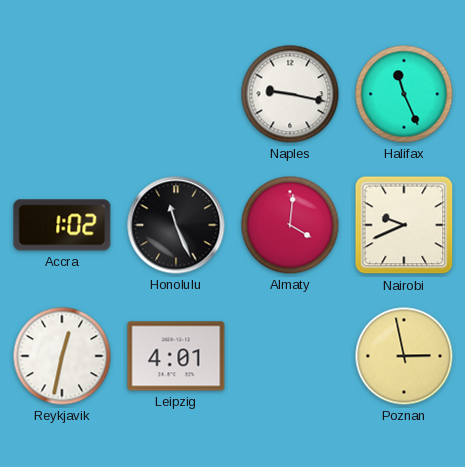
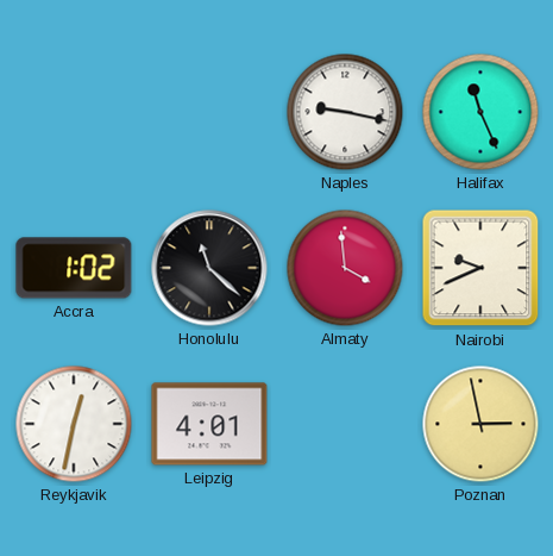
Honolulu: 11:26 -> 11:22 (209, 268)
Almaty: 4:01 -> 3:59 (345, 268)
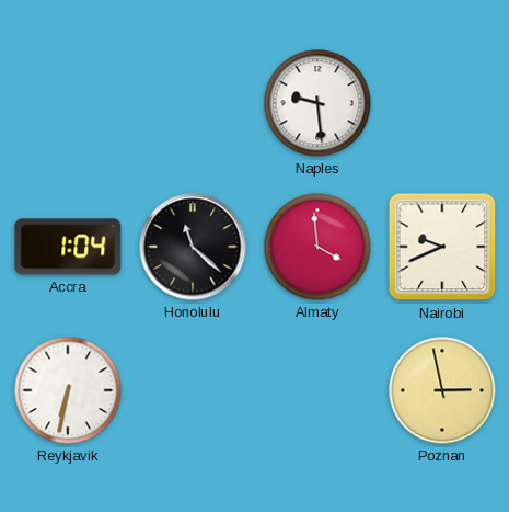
Naples: 9:17 -> 9:29 (317, 103)
Halifax: 11:26 -> none (480, 112)
Accra: 1:02 -> 1:04 (68, 247)
Reykjavik: 12:32 -> 6:32 (68, 390)
Leipzig: 4:01 -> none (209, 424)
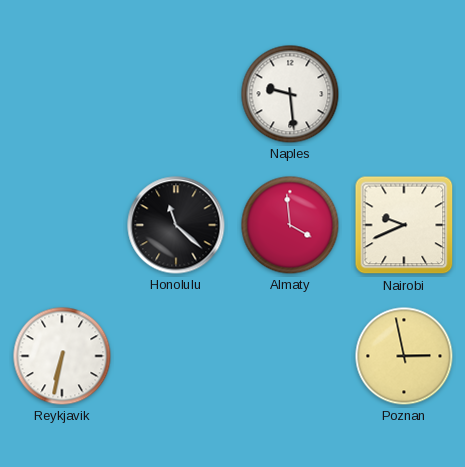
Accra: 1:04 -> none (68, 247)
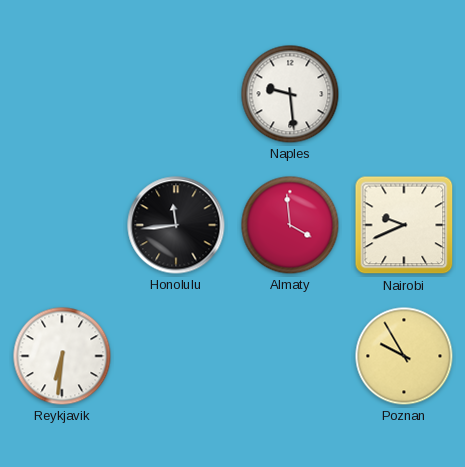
Honolulu: 11:22 -> 11:44 (176, 225)
Reykjavik: 6:32 -> 6:31 (62, 356)
Poznan: 2:58 -> 9:55 (404, 356)
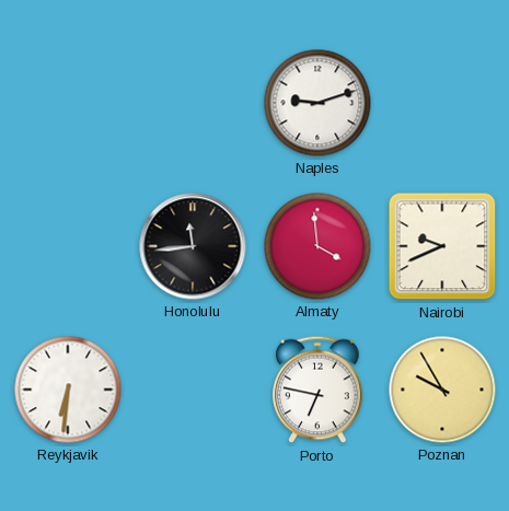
Naples: 9:29 -> 9:12 (317, 103)
Porto: none -> 6:47 (317, 390)
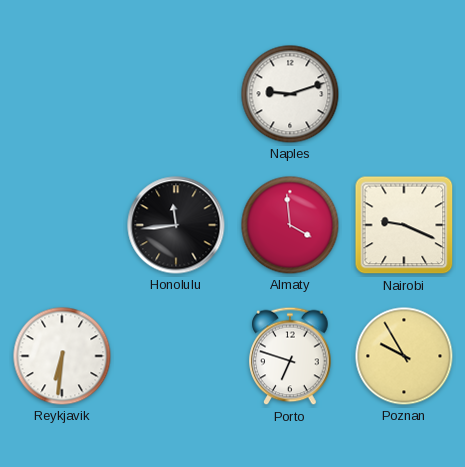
Nairobi: 9:41 -> 9:19 (404, 225)
Porto: 6:47 -> 6:48 (290, 356)
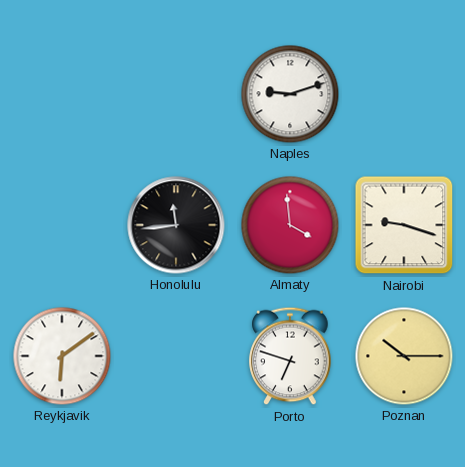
Nairobi: 9:19 -> 9:18 (404, 225)
Reykjavik: 6:31 -> 6:09 (62, 356)
Poznan: 9:55 -> 10:15 (404, 356)
